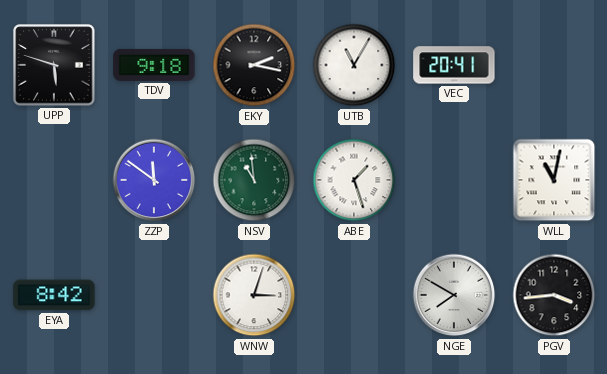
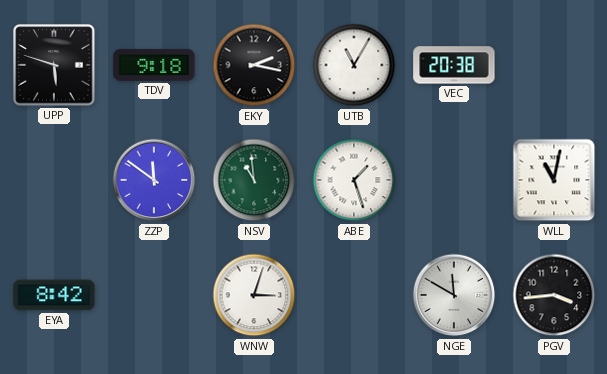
VEC: 20:41 -> 20:38 (454, 65)
NGE: 7:50 -> 11:50 (454, 295)
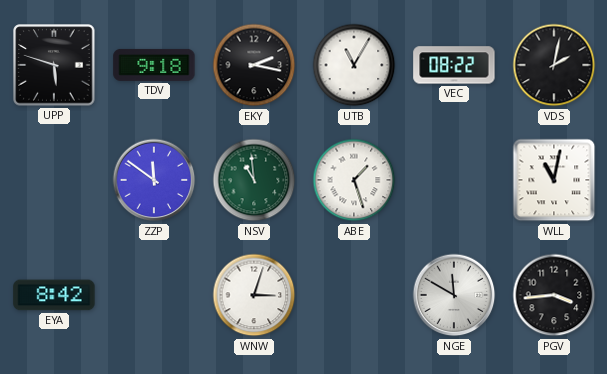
VEC: 20:38 -> 08:22 (454, 65)
VDS: none -> 2:02 (554, 65)
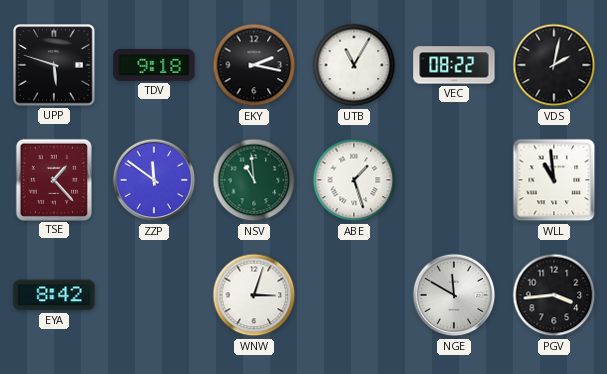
TSE: none -> 1:23 (54, 179)
WLL: 11:02 -> 10:59 (554, 180)
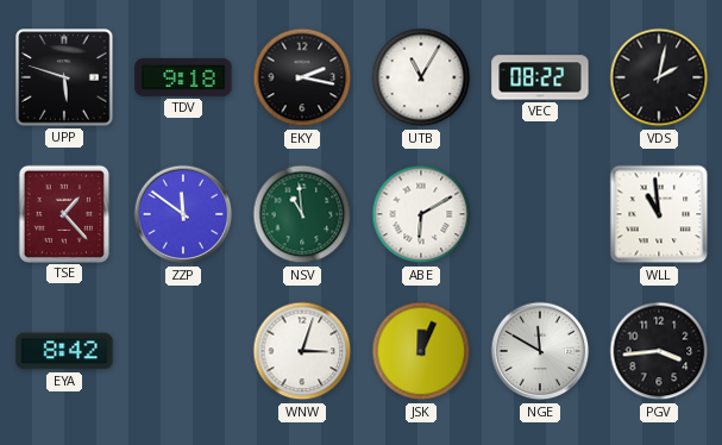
ABE: 1:27 -> 6:10 (421, 214)
JSK: none -> 12:04 (421, 351)
